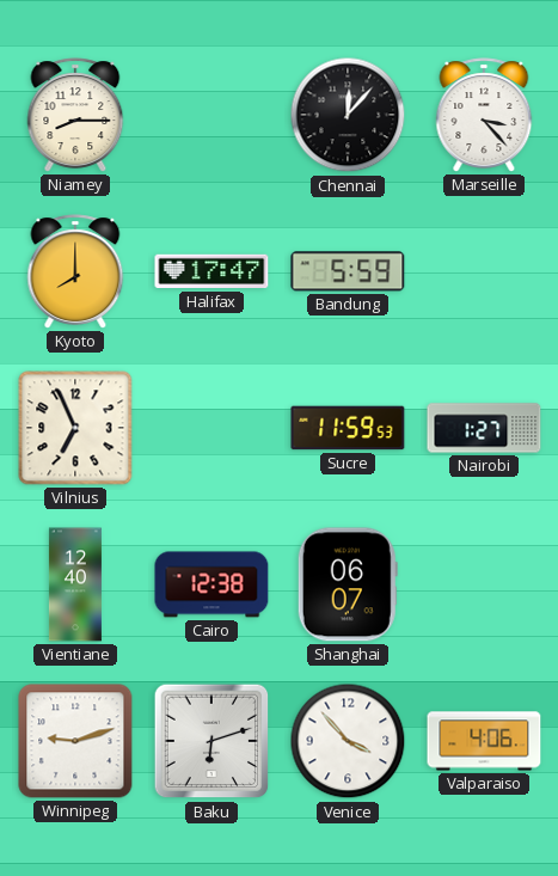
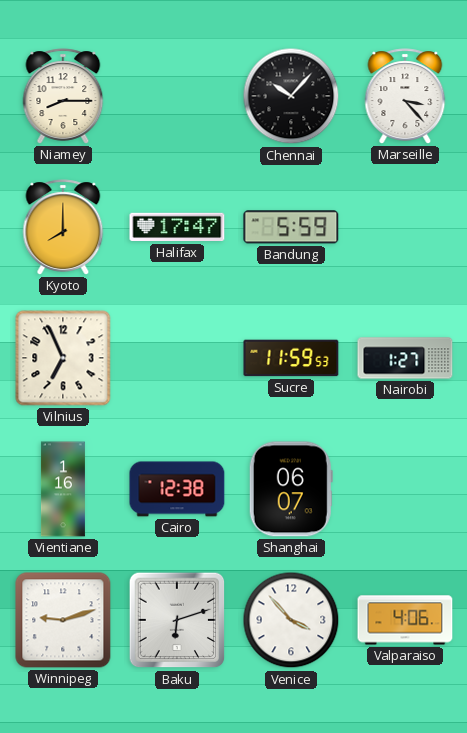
Chennai: 12:07 -> 10:07 (291, 96)
Vientiane: 12:40 -> 1:16 (63, 489)
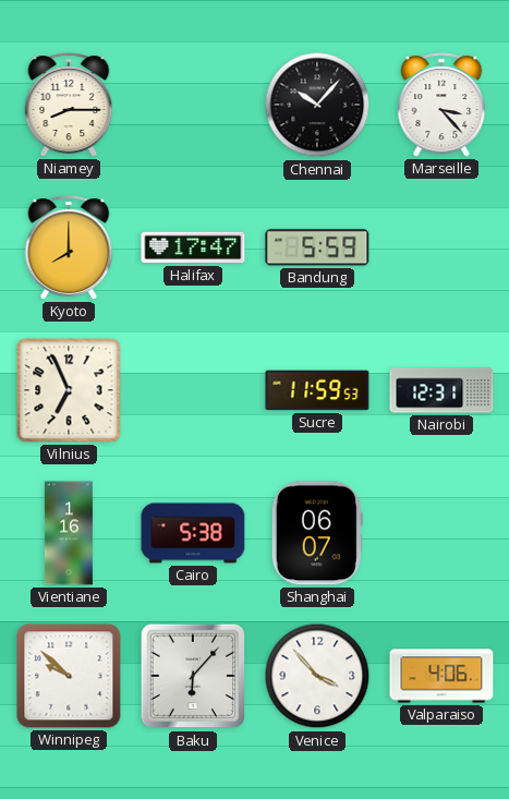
Nairobi: 1:27 -> 12:31 (441, 390)
Cairo: 12:38 -> 5:38 (193, 533)
Winnipeg: 9:12 -> 9:52 (69, 676)
Baku: 6:12 -> 6:07 (193, 676)
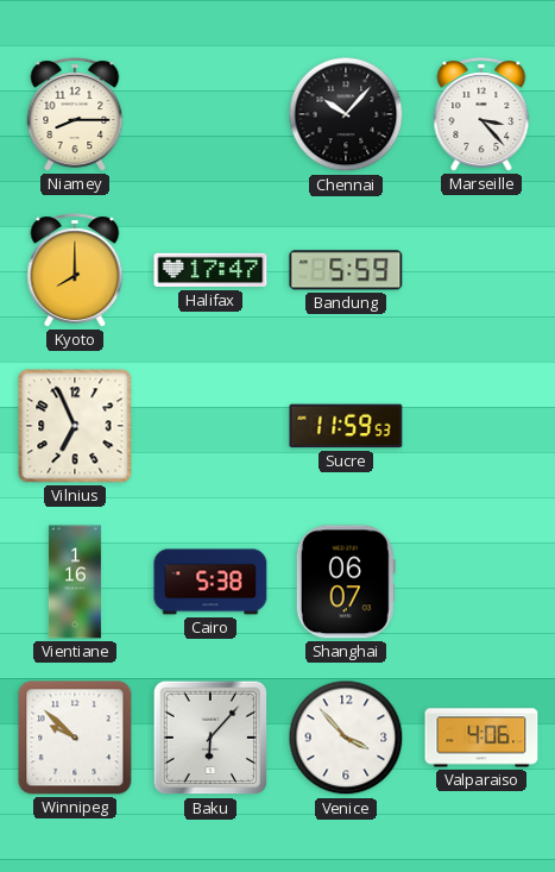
Nairobi: 12:31 -> none (441, 390)
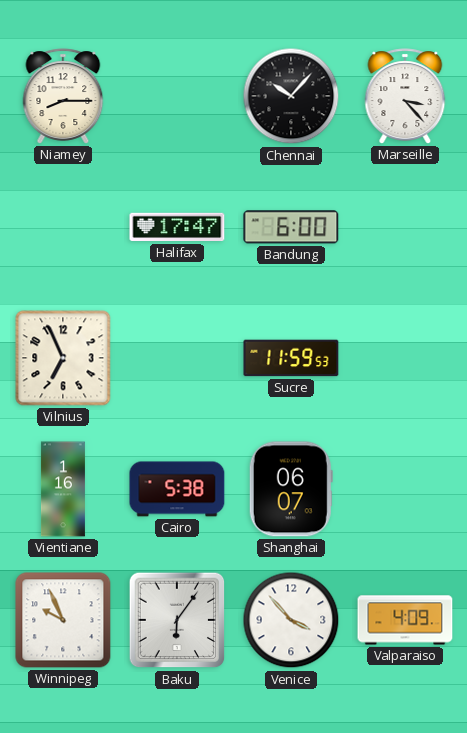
Kyoto: 8:00 -> none (75, 270)
Bandung: 5:59 -> 6:00 (291, 227)
Winnipeg: 9:52 -> 9:56 (63, 620)
Baku: 6:07 -> 6:06 (177, 620)
Valparaiso: 4:06 -> 4:09 (405, 620)
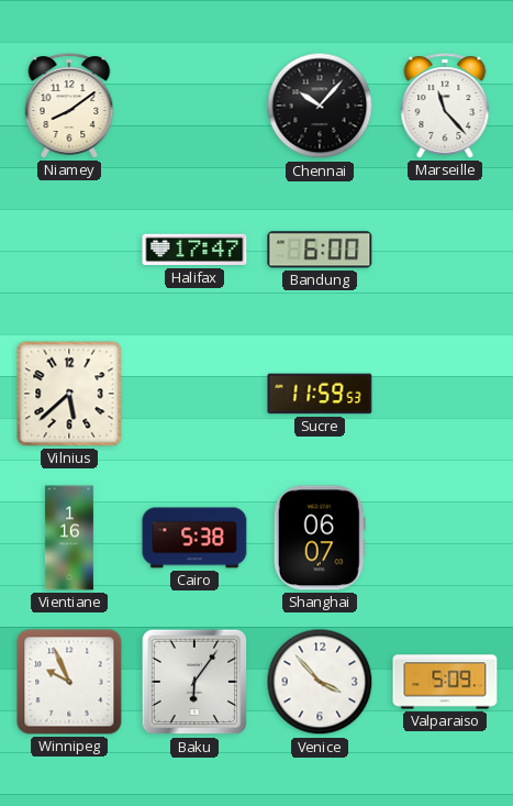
Niamey: 8:15 -> 8:09 (69, 106)
Marseille: 3:23 -> 11:23 (445, 106)
Vilnius: 6:56 -> 5:38 (69, 394)
Valparaiso: 4:09 -> 5:09 (445, 682)
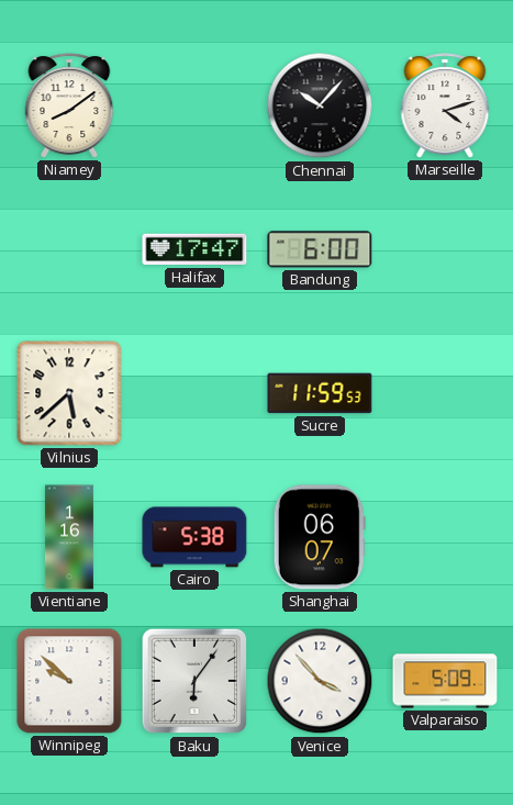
Marseille: 11:23 -> 4:12 (445, 105)
Winnipeg: 9:56 -> 9:52 (69, 681)
